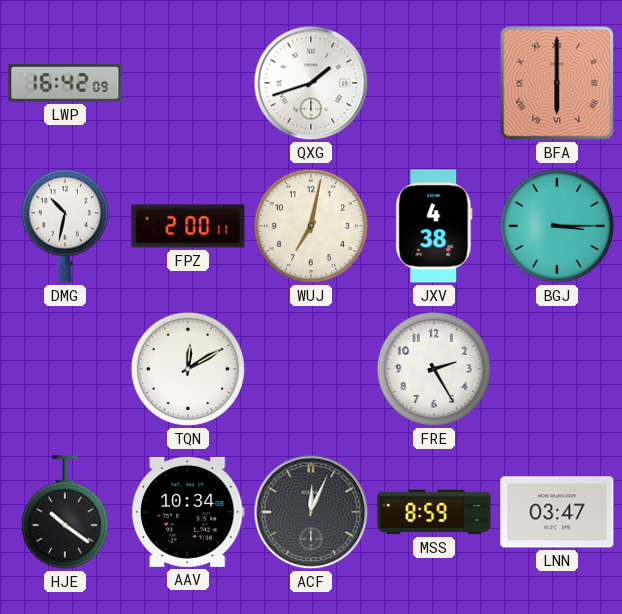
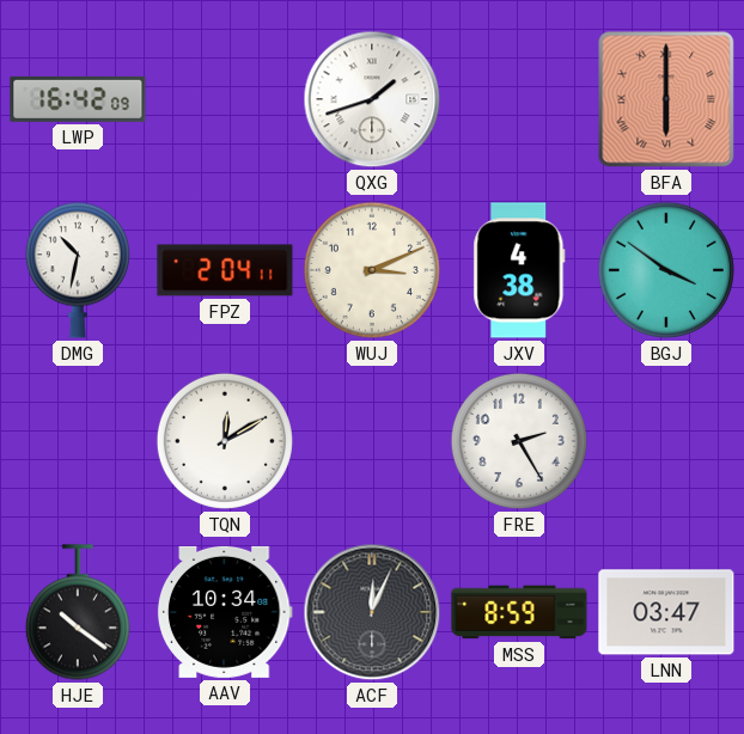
FPZ: 2:00 -> 2:04 (225, 270)
WUJ: 7:02 -> 3:11 (372, 270)
BGJ: 3:15 -> 3:51 (666, 270)
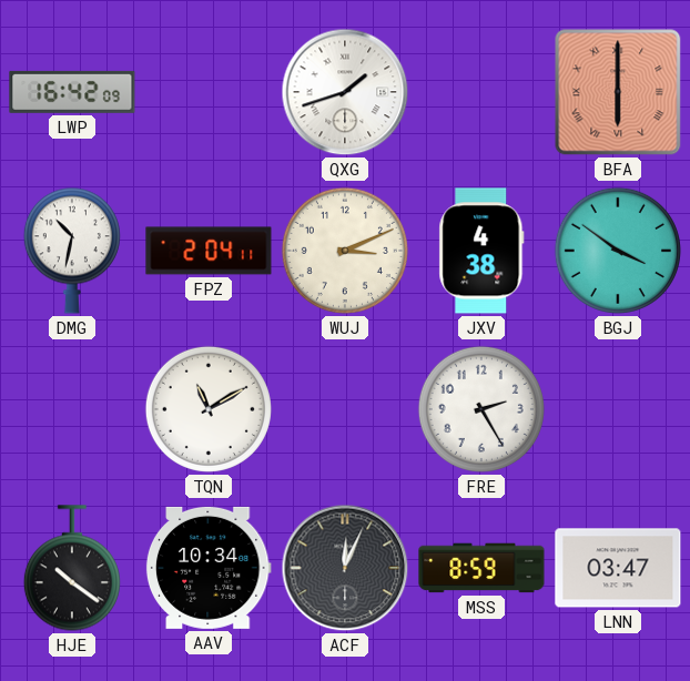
TQN: 12:10 -> 11:10 (209, 409)
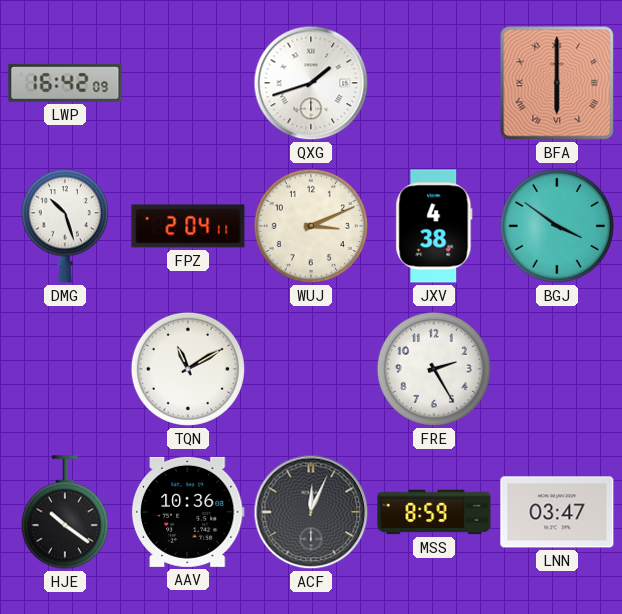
DMG: 10:32 -> 10:27 (65, 226)
AAV: 10:34 -> 10:36 (188, 512)
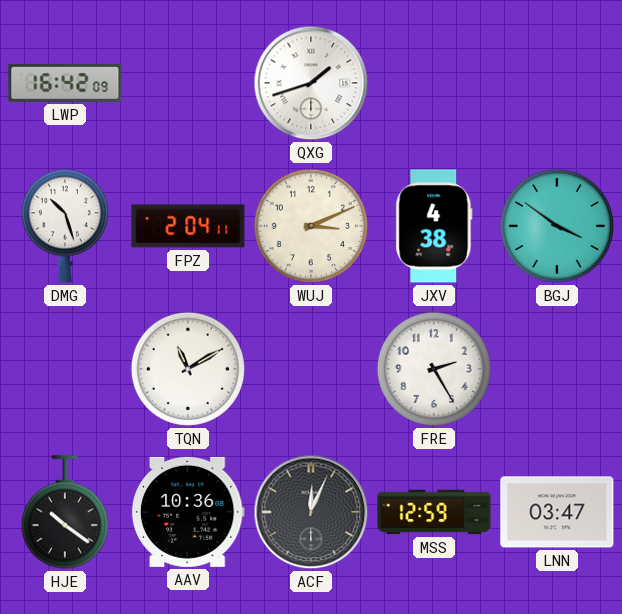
BFA: 6:00 -> none (557, 83)
MSS: 8:59 -> 12:59 (434, 512)
